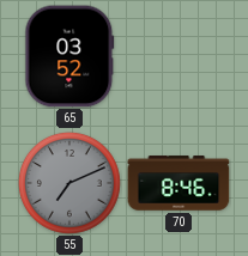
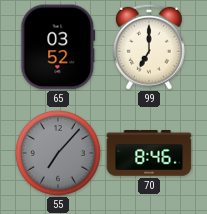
99: none -> 7:00 (150, 47)
55: 7:11 -> 7:07 (58, 153)
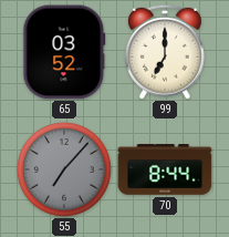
70: 8:46 -> 8:44 (165, 169)
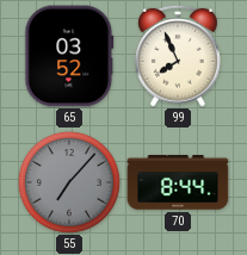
99: 7:00 -> 7:56 (179, 56)
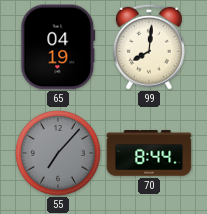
65: 03:52 -> 04:19 (58, 47)
99: 7:56 -> 8:01 (150, 47)
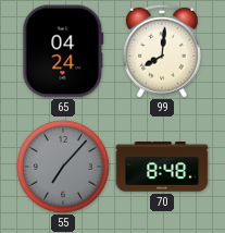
65: 04:19 -> 04:24 (63, 51)
70: 8:44 -> 8:48 (162, 167)
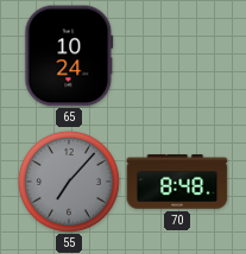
65: 04:24 -> 10:24 (69, 56)
99: 8:01 -> none (163, 51)
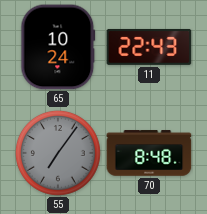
11: none -> 22:43 (149, 47)
55: 7:07 -> 7:06 (58, 153)
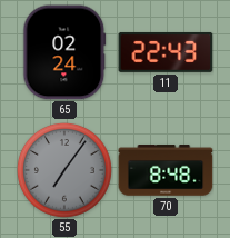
65: 10:24 -> 02:24 (64, 52)
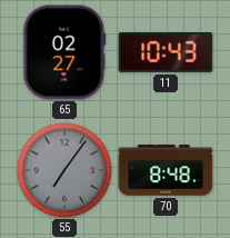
65: 02:24 -> 02:27 (64, 52)
11: 22:43 -> 10:43 (166, 52)
